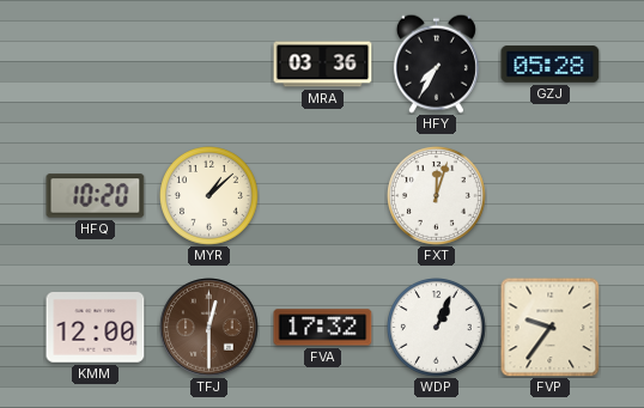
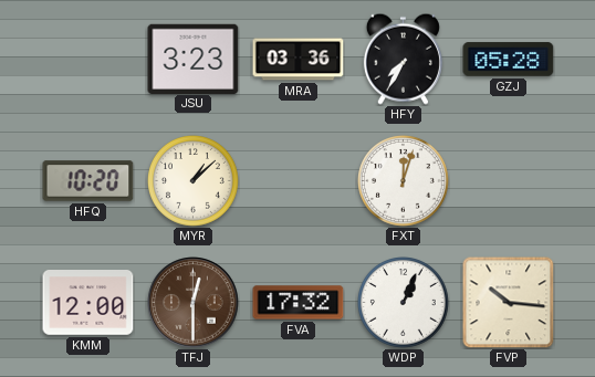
JSU: none -> 3:23 (194, 59)
FVP: 9:36 -> 10:16 (508, 302)
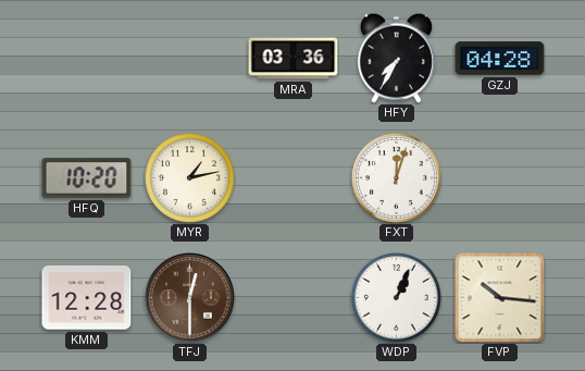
JSU: 3:23 -> none (194, 59)
GZJ: 05:28 -> 04:28 (500, 59)
MYR: 1:08 -> 1:13 (190, 178)
KMM: 12:00 -> 12:28 (87, 298)
FVA: 17:32 -> none (299, 303)
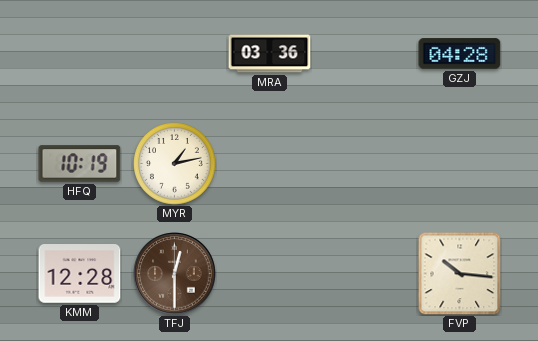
HFY: 7:35 -> none (396, 58)
HFQ: 10:20 -> 10:19 (80, 164)
FXT: 12:03 -> none (397, 178)
WDP: 1:04 -> none (397, 298)
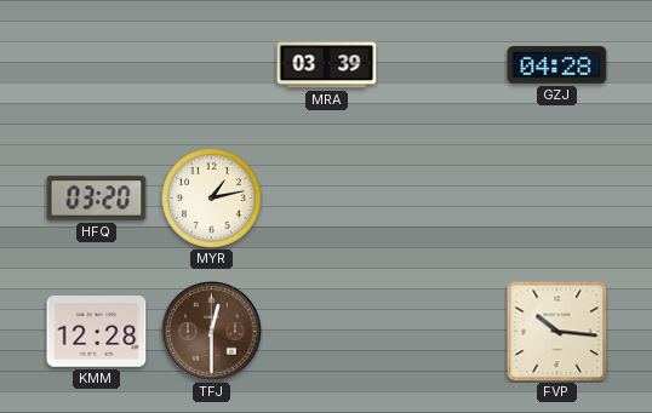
MRA: 03:36 -> 03:39 (327, 65)
HFQ: 10:19 -> 03:20 (97, 199)
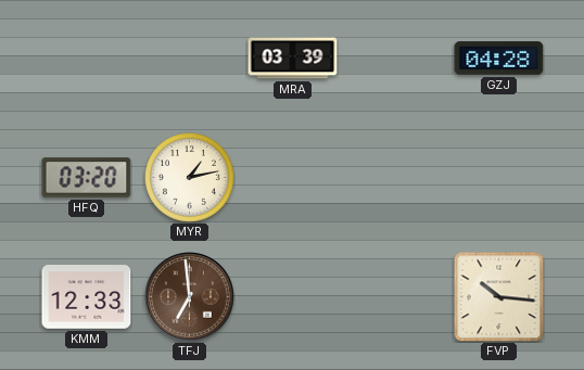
KMM: 12:28 -> 12:33 (87, 297)
TFJ: 12:30 -> 6:59 (190, 297)
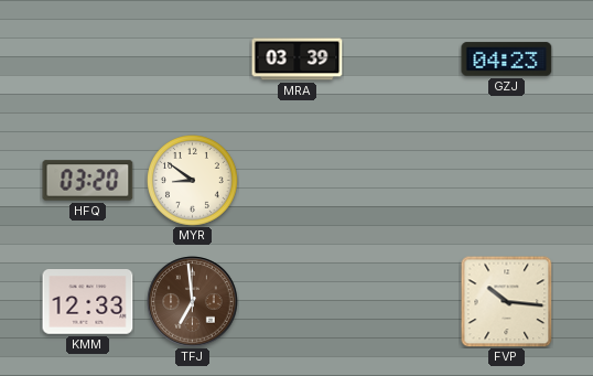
GZJ: 04:28 -> 04:23 (507, 60)
MYR: 1:13 -> 8:51 (193, 181)
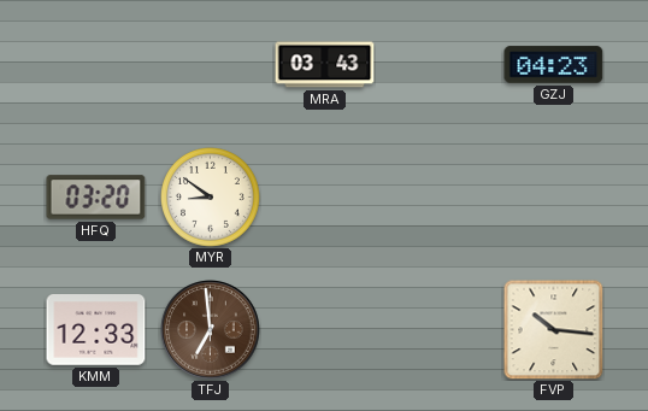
MRA: 03:39 -> 03:43 (325, 65)
